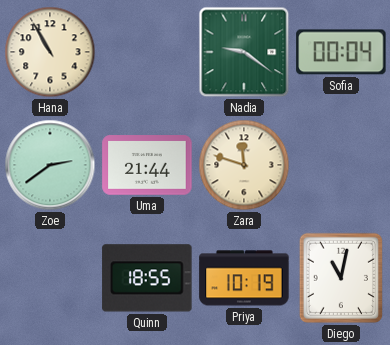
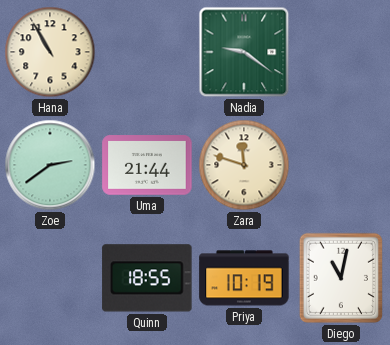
Sofia: 00:04 -> none (341, 52)
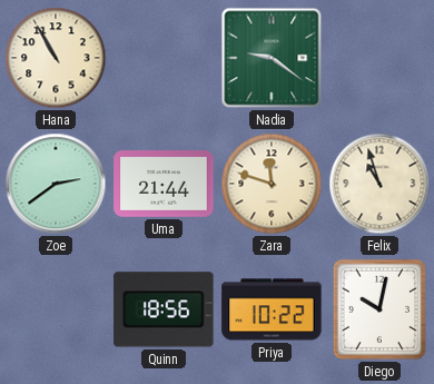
Felix: none -> 10:57 (379, 184)
Quinn: 18:55 -> 18:56 (164, 309)
Priya: 10:19 -> 10:22 (272, 309)
Diego: 11:02 -> 10:02 (379, 309)
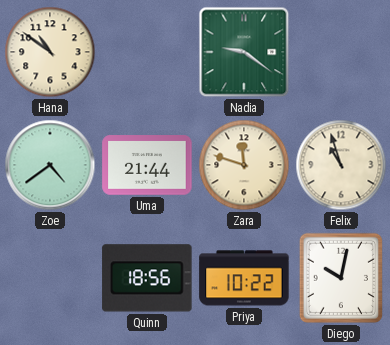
Hana: 10:55 -> 10:51 (50, 52)
Zoe: 2:39 -> 4:39 (50, 165)
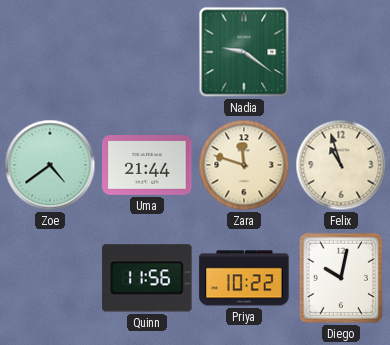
Hana: 10:51 -> none (50, 52)
Quinn: 18:56 -> 11:56 (147, 278)
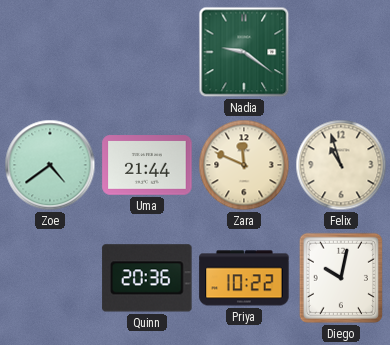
Zara: 11:48 -> 11:49 (244, 165)
Quinn: 11:56 -> 20:36 (147, 278)
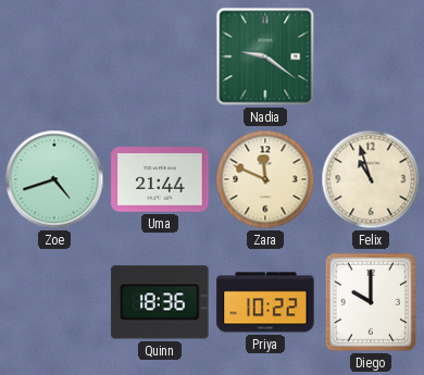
Zoe: 4:39 -> 4:42 (54, 179)
Quinn: 20:36 -> 18:36 (160, 302)
Diego: 10:02 -> 10:00 (371, 302)
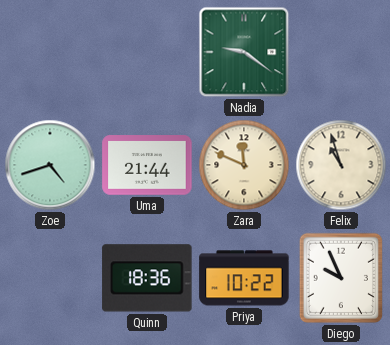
Diego: 10:00 -> 9:56 (341, 278)
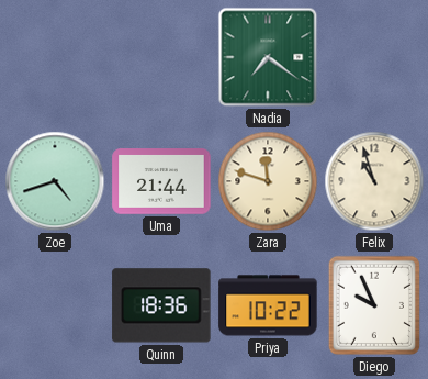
Nadia: 9:21 -> 7:21 (268, 57)
Zara: 11:49 -> 11:48 (268, 181)
